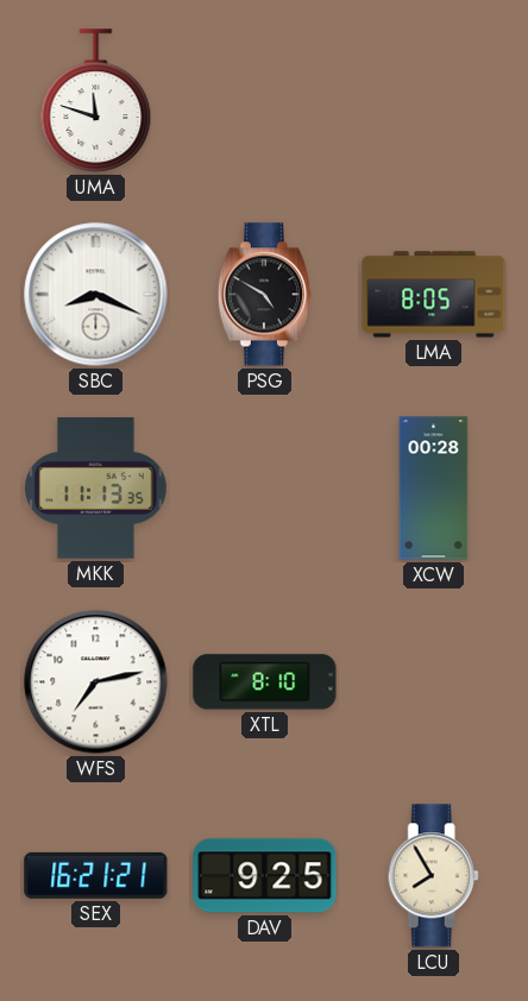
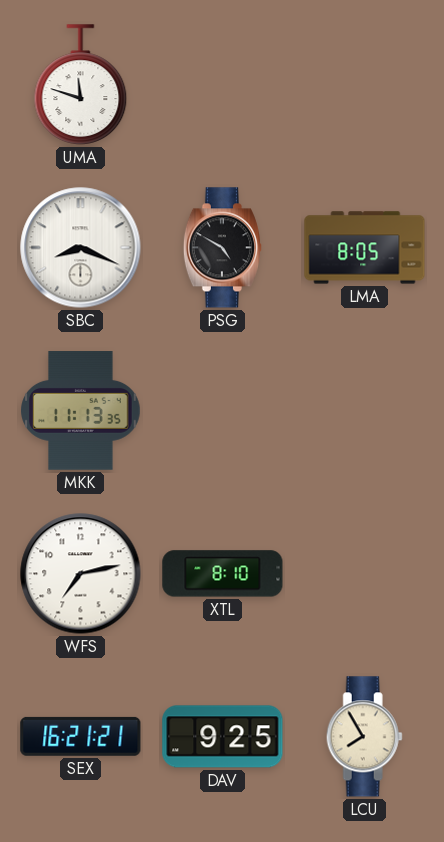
XCW: 00:28 -> none (434, 489)
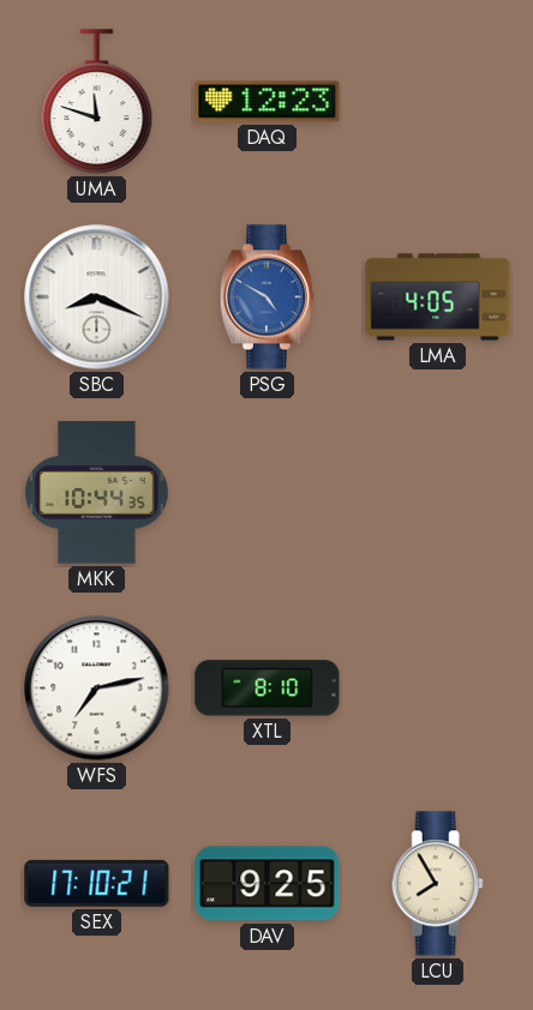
DAQ: none -> 12:23 (268, 102)
PSG dial: black -> blue (266, 297)
LMA: 8:05 -> 4:05 (438, 297)
MKK: 11:13 -> 10:44 (97, 493)
SEX: 16:21 -> 17:10 (97, 883)
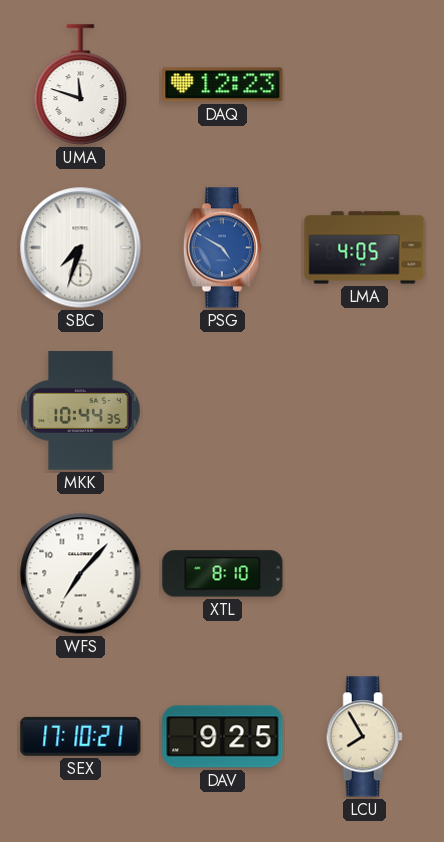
SBC: 8:19 -> 7:33 (81, 248)
WFS: 7:13 -> 7:07 (81, 574)
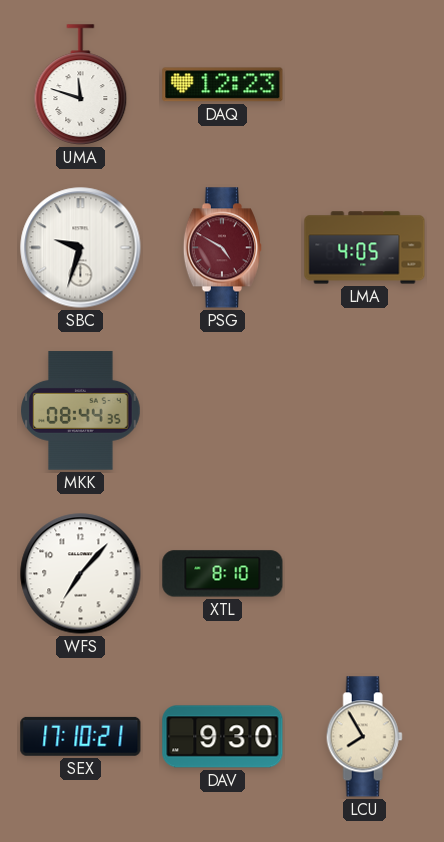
SBC: 7:33 -> 9:33 (81, 248)
PSG dial: blue -> burgundy (222, 248)
MKK: 10:44 -> 08:44 (81, 411)
DAV: 9:25 -> 9:30 (223, 737)
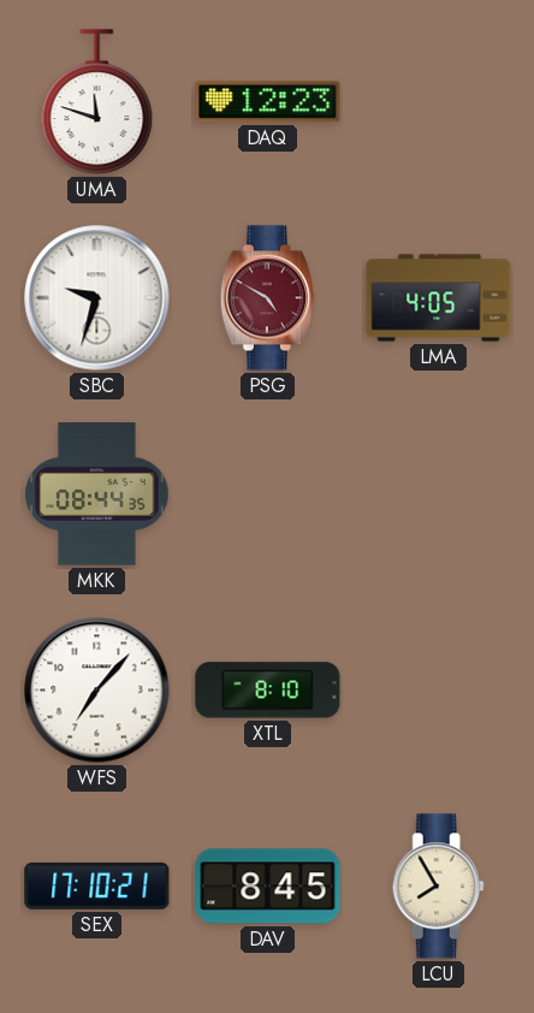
DAV: 9:30 -> 8:45 (268, 887)
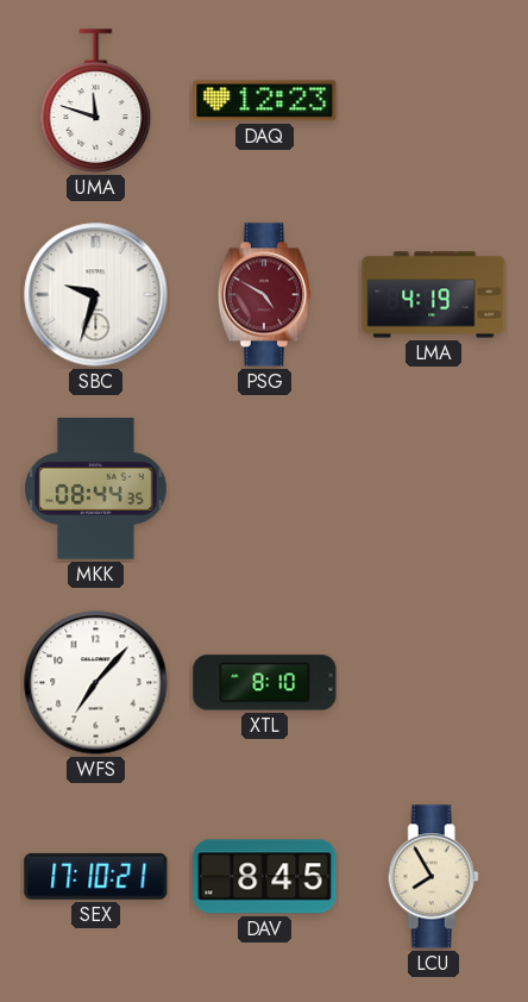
LMA: 4:05 -> 4:19 (434, 295)
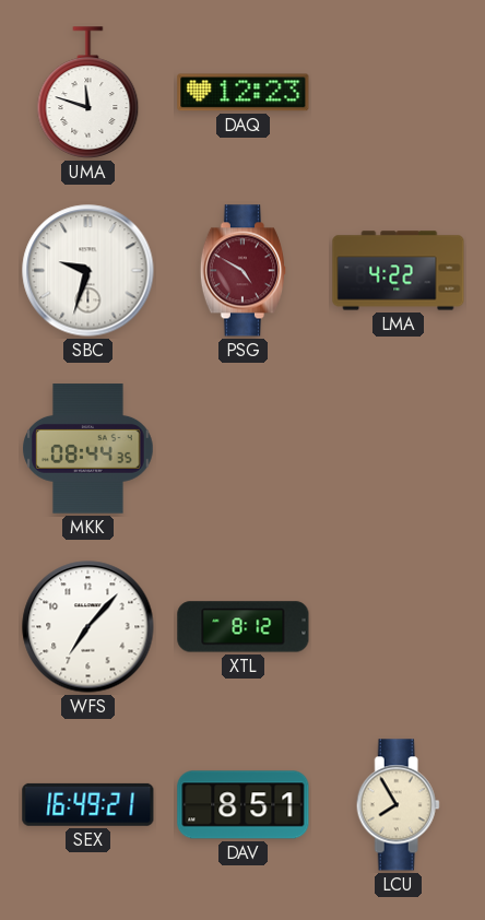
LMA: 4:19 -> 4:22 (399, 271)
XTL: 8:10 -> 8:12 (244, 627)
SEX: 17:10 -> 16:49 (88, 804)
DAV: 8:45 -> 8:51 (244, 805)
